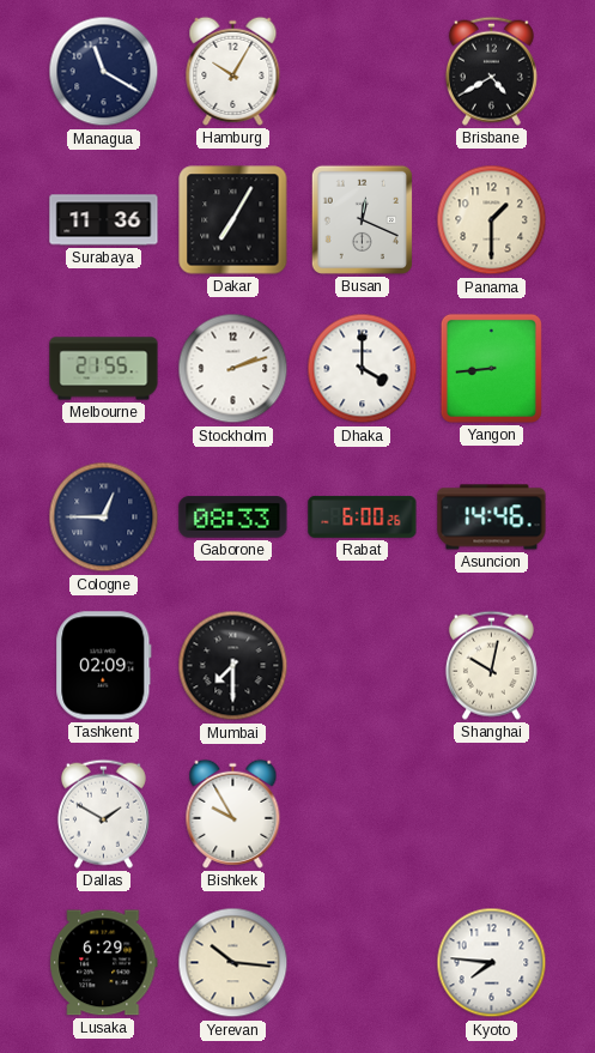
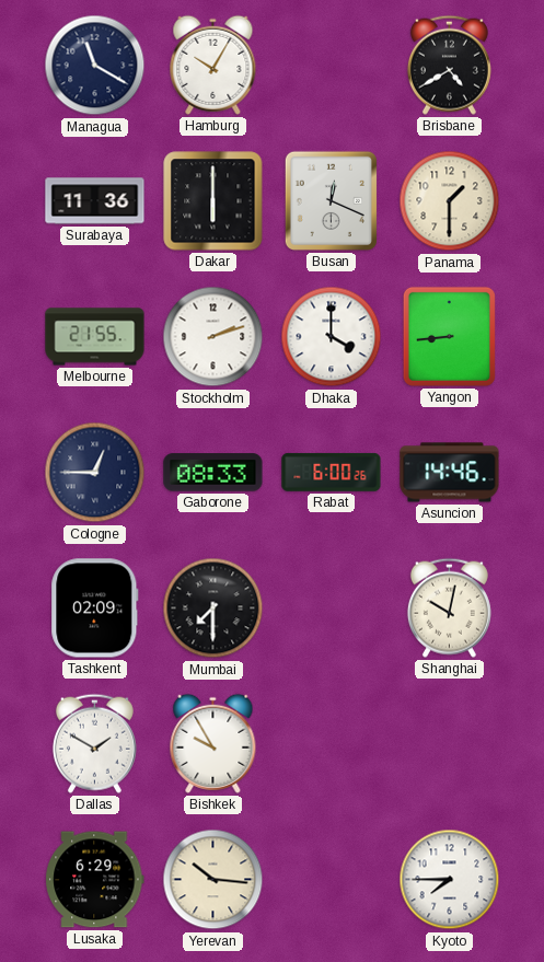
Dakar: 7:05 -> 6:00 (213, 201)
Kyoto: 7:46 -> 7:45 (450, 880)
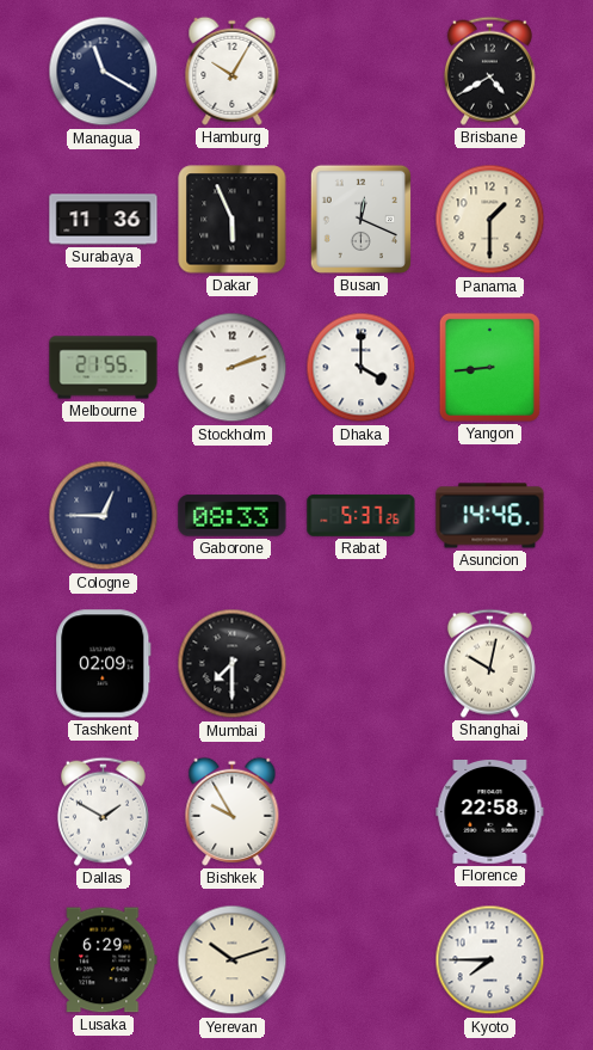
Dakar: 6:00 -> 5:56 (233, 220)
Rabat: 6:00 -> 5:37 (362, 515)
Florence: none -> 22:58 (490, 812)
Yerevan: 10:16 -> 10:12 (233, 960)
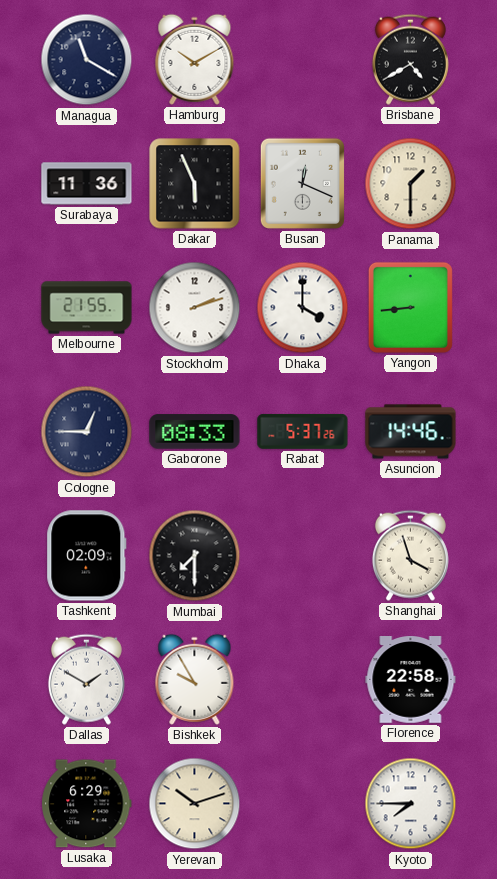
Hamburg: 10:05 -> 10:10 (195, 59)
Shanghai: 10:02 -> 3:57 (410, 555)
